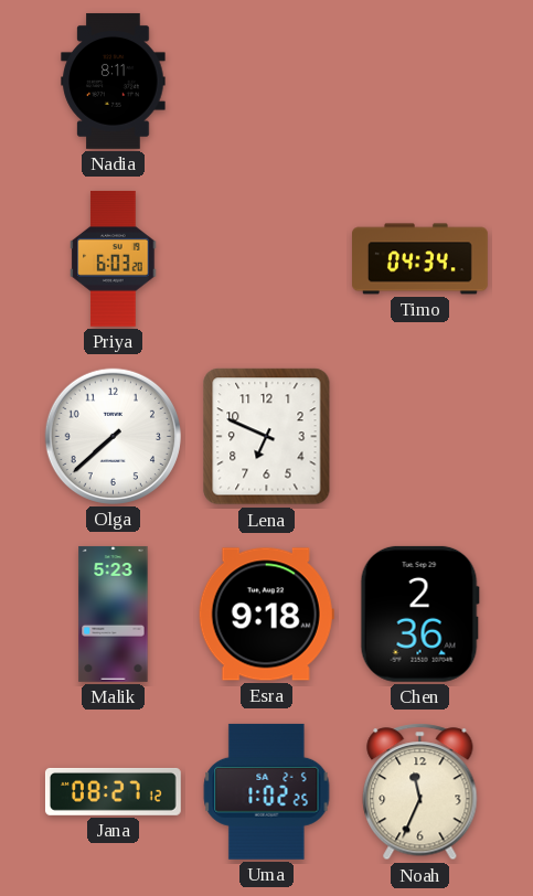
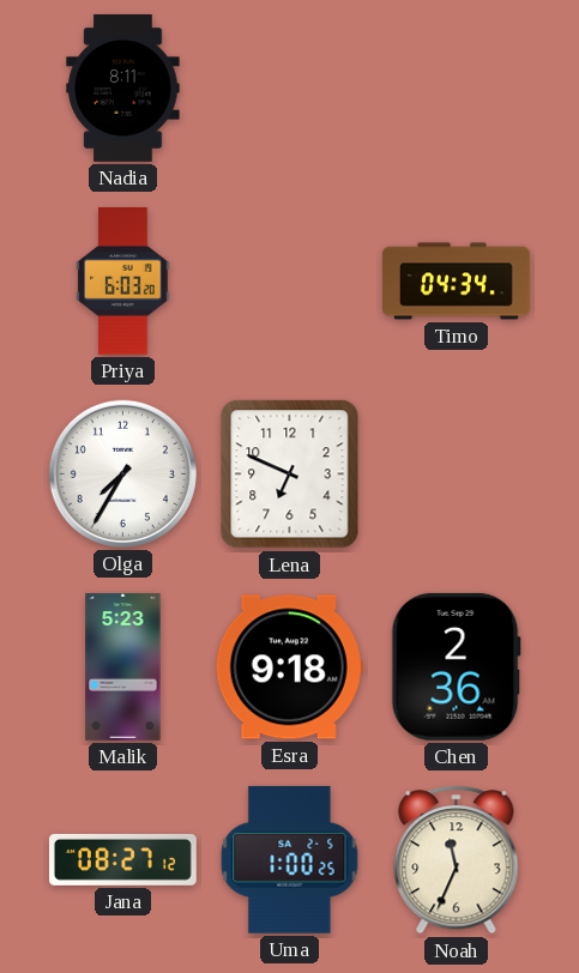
Olga: 7:38 -> 7:35 (122, 473)
Uma: 1:02 -> 1:00 (290, 859)
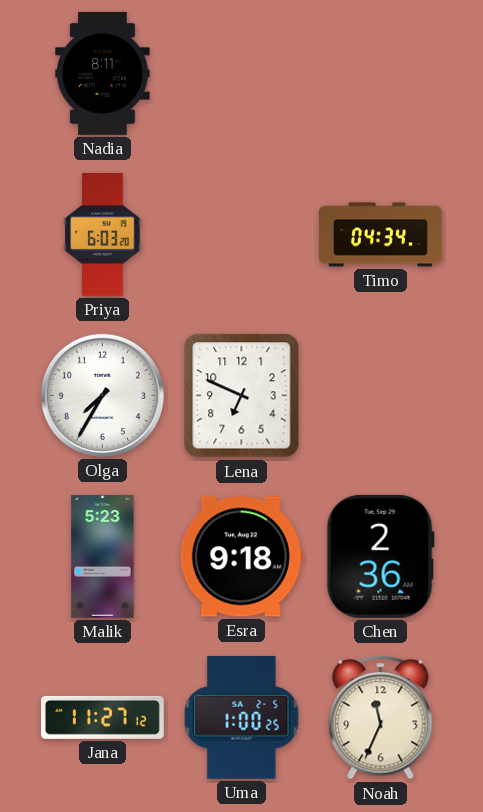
Jana: 08:27 -> 11:27 (102, 717)
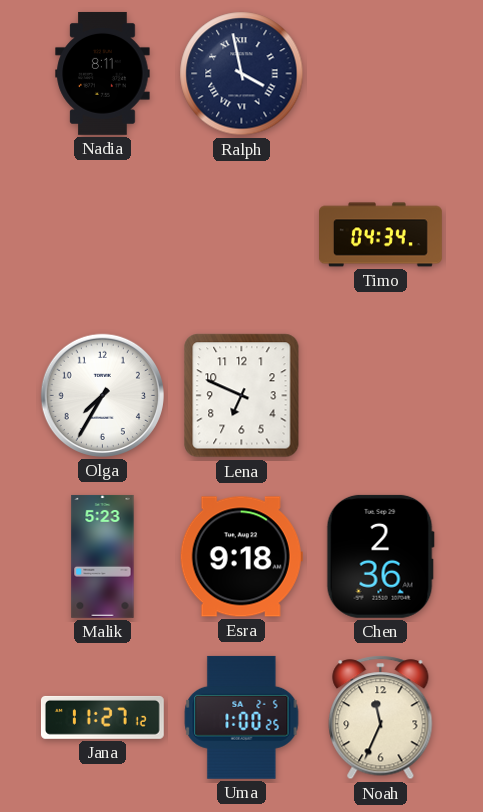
Ralph: none -> 3:58 (242, 74)
Priya: 6:03 -> none (103, 234)
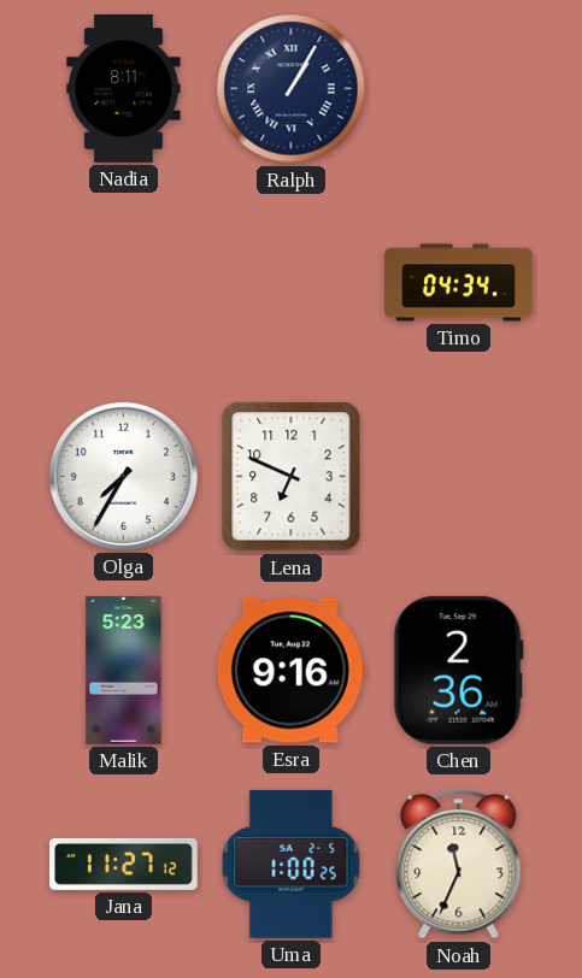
Ralph: 3:58 -> 1:05 (292, 89)
Esra: 9:18 -> 9:16 (290, 671)
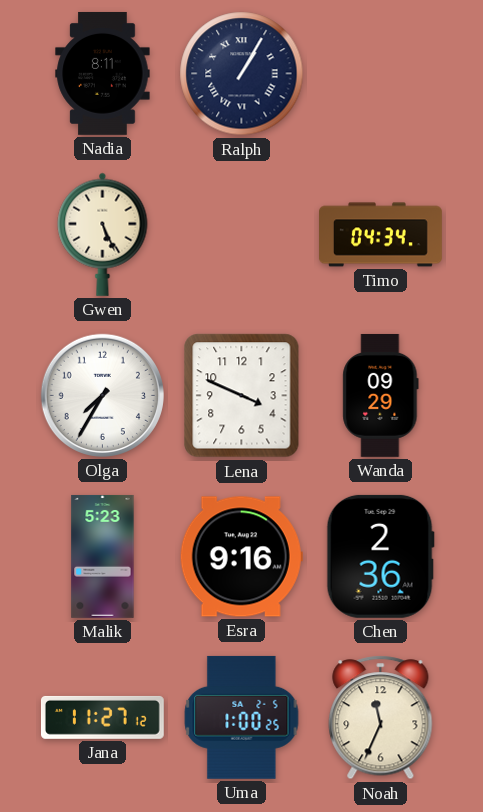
Gwen: none -> 5:26 (103, 234)
Lena: 6:49 -> 3:49 (242, 396)
Wanda: none -> 09:29 (381, 395)
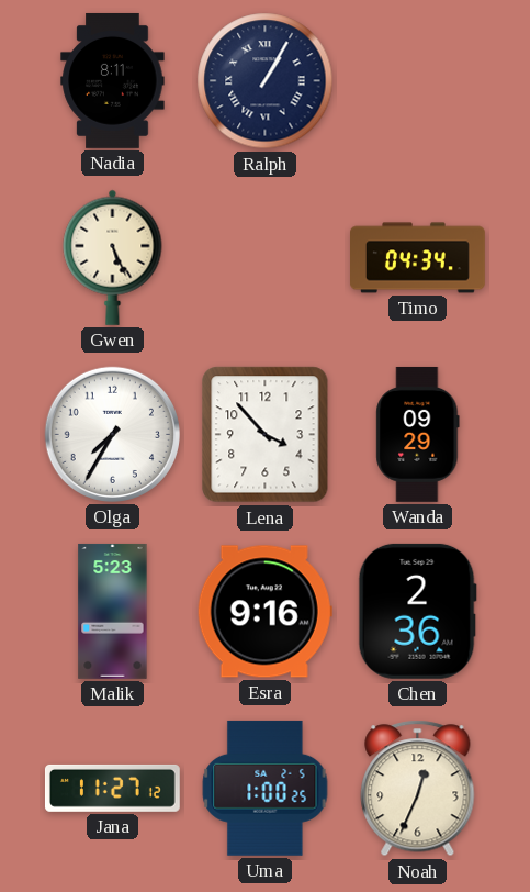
Lena: 3:49 -> 3:53 (266, 435)
Noah: 11:34 -> 12:34 (418, 789)
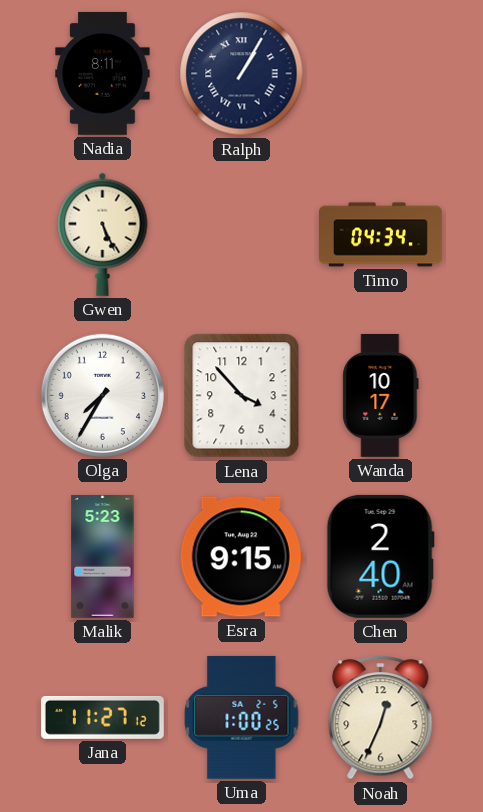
Wanda: 09:29 -> 10:17 (381, 395)
Esra: 9:16 -> 9:15 (241, 557)
Chen: 2:36 -> 2:40 (380, 556)
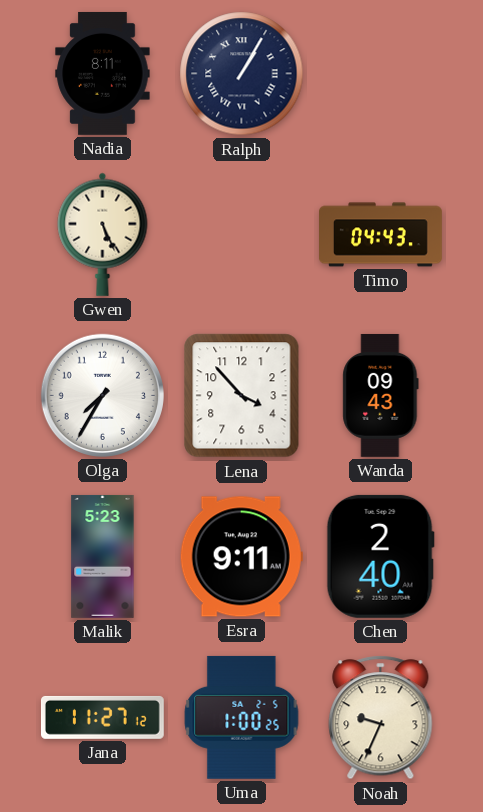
Timo: 04:34 -> 04:43 (381, 235)
Wanda: 10:17 -> 09:43 (381, 395)
Esra: 9:15 -> 9:11 (241, 557)
Noah: 12:34 -> 9:34 (381, 718)
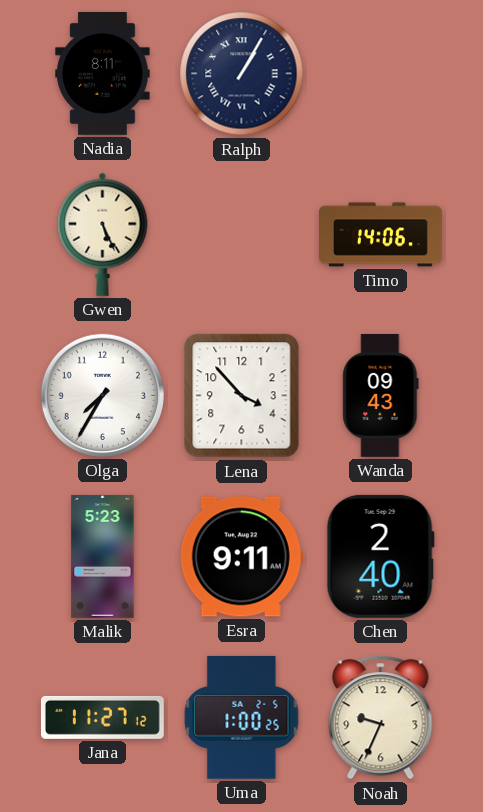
Timo: 04:43 -> 14:06 (381, 235)
